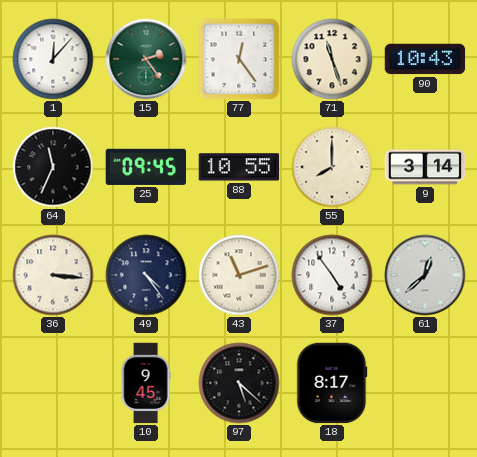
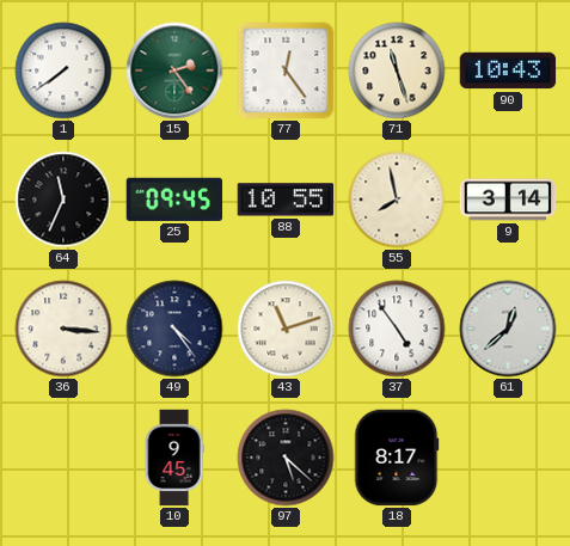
1: 12:07 -> 7:39 (63, 70)
55: 8:00 -> 7:58 (397, 200)
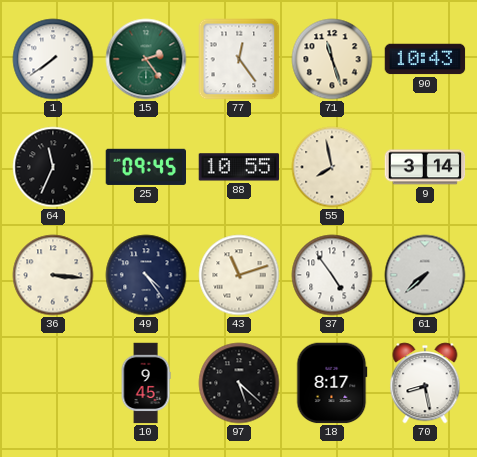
61: 12:38 -> 7:38 (425, 275)
70: none -> 8:28 (425, 383)
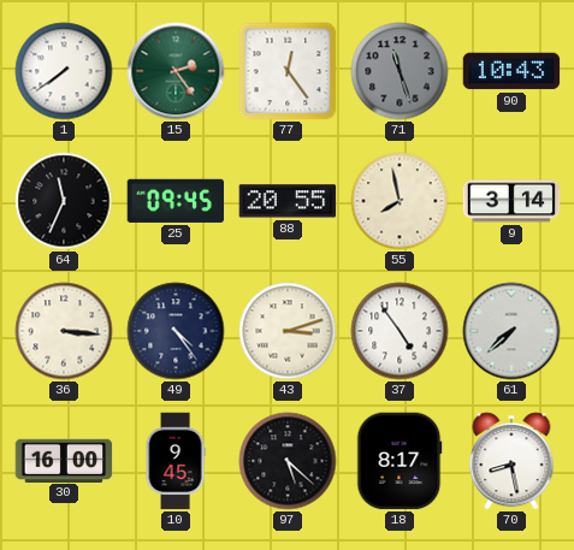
71 dial: cream -> grey (400, 71)
88: 10:55 -> 20:55 (288, 201)
43: 11:12 -> 3:12 (288, 331)
30: none -> 16:00 (64, 460)
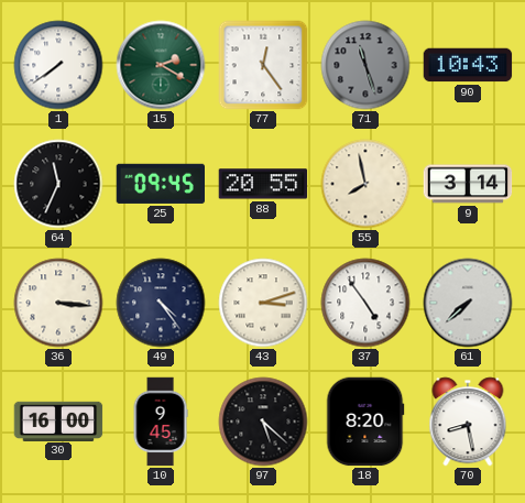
15: 2:24 -> 2:20 (161, 65)
18: 8:17 -> 8:20 (365, 422)
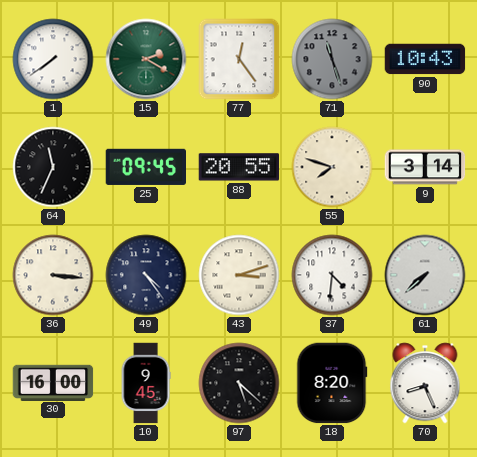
55: 7:58 -> 7:48 (332, 167)
37: 4:54 -> 4:31 (332, 275)
70: 8:28 -> 8:26 (425, 383)
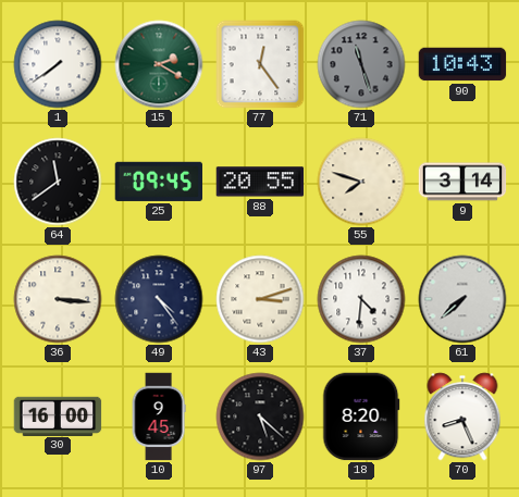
64: 11:34 -> 11:39 (58, 182)
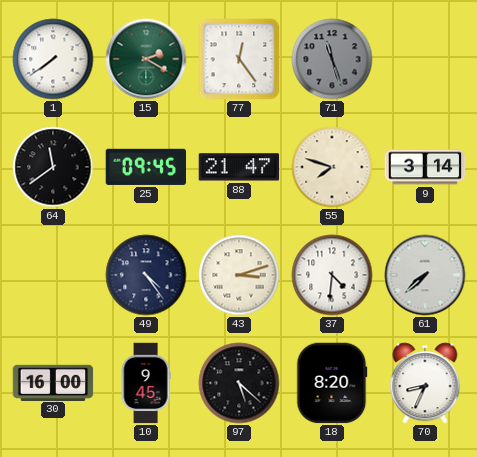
90: 10:43 -> none (462, 64)
88: 20:55 -> 21:47 (239, 167)
36: 3:16 -> none (58, 299)
70: 8:26 -> 8:34 (425, 383)
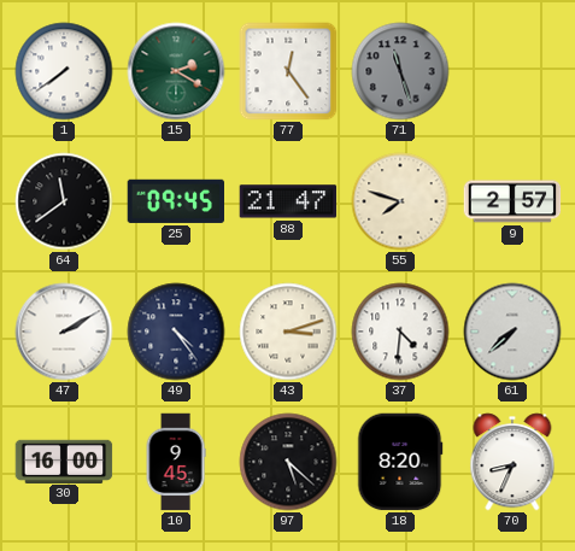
9: 3:14 -> 2:57 (512, 201)
47: none -> 2:10 (64, 332)
